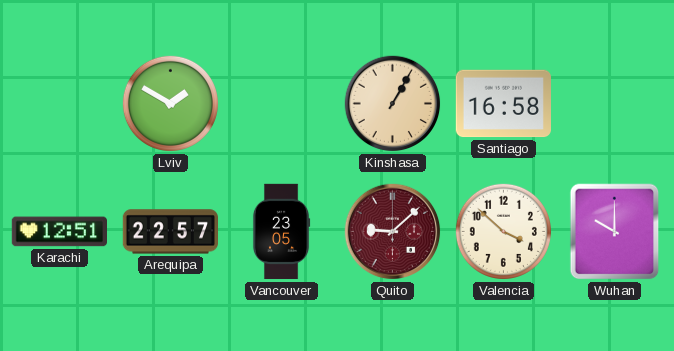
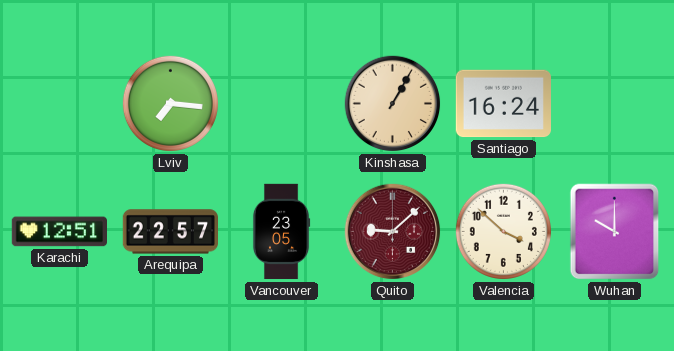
Lviv: 1:50 -> 7:16 (170, 103)
Santiago: 16:58 -> 16:24 (503, 104)
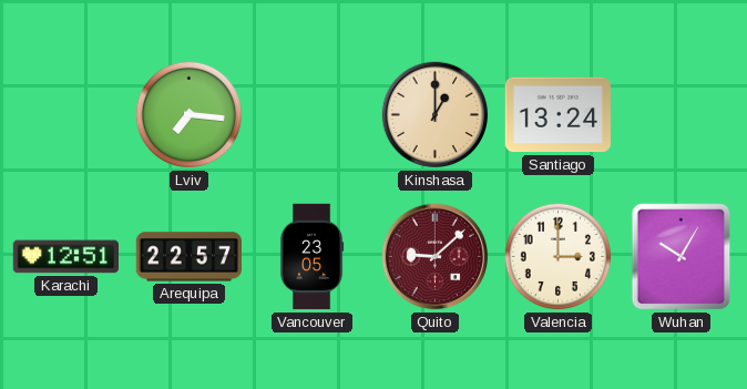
Kinshasa: 1:05 -> 1:00 (436, 115)
Santiago: 16:24 -> 13:24 (557, 115)
Valencia: 3:52 -> 3:00 (557, 256)
Wuhan: 10:00 -> 10:05 (682, 257)
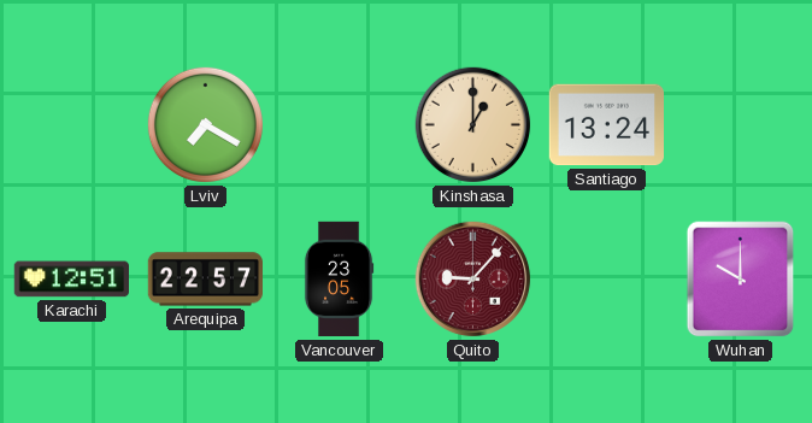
Lviv: 7:16 -> 7:20 (205, 124)
Quito: 9:08 -> 9:07 (473, 280)
Valencia: 3:00 -> none (557, 256)
Wuhan: 10:05 -> 10:00 (741, 280)
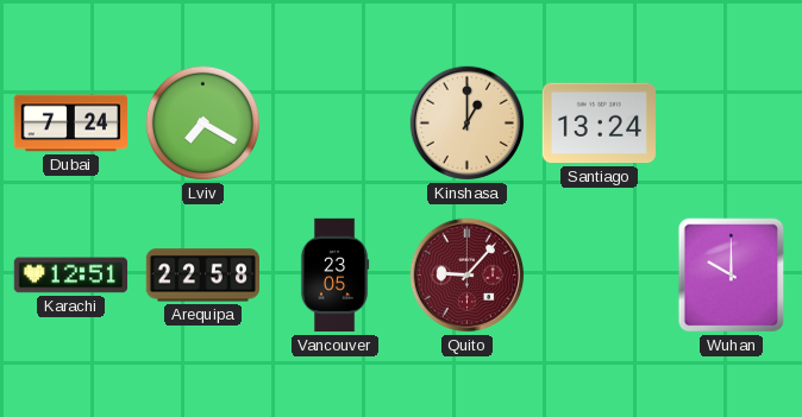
Dubai: none -> 7:24 (70, 124)
Arequipa: 22:57 -> 22:58 (202, 276)
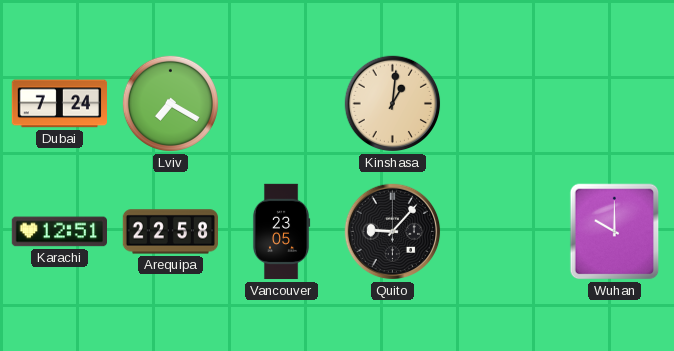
Kinshasa: 1:00 -> 1:01 (393, 104)
Santiago: 13:24 -> none (599, 124)
Quito dial: burgundy -> black (393, 232)
